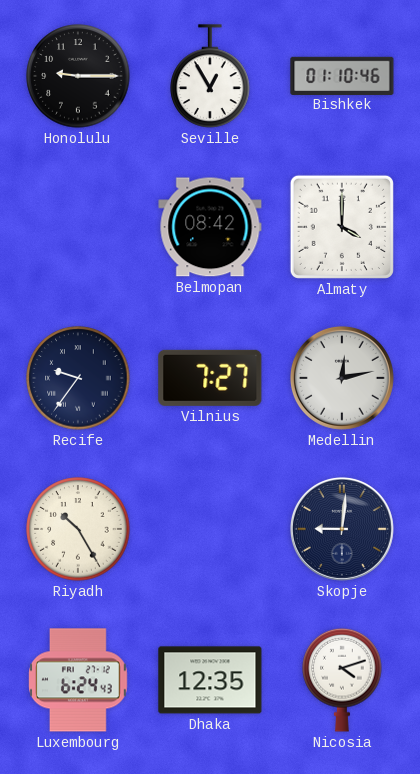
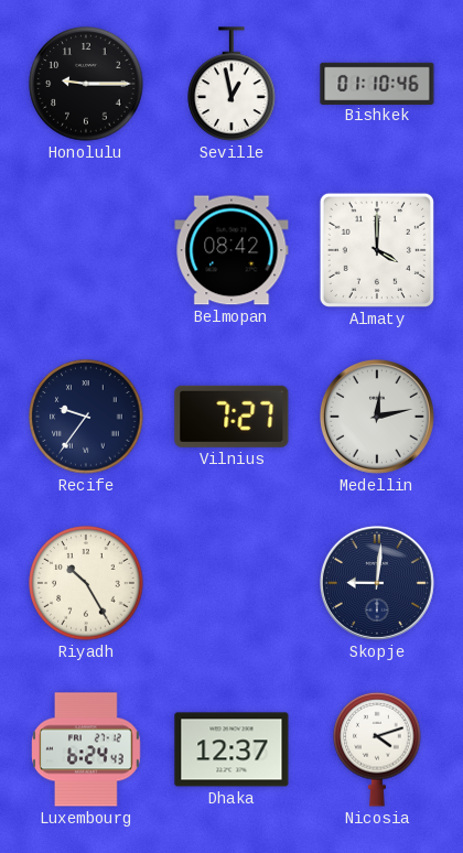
Seville: 12:55 -> 12:58 (232, 84)
Dhaka: 12:35 -> 12:37 (232, 749)
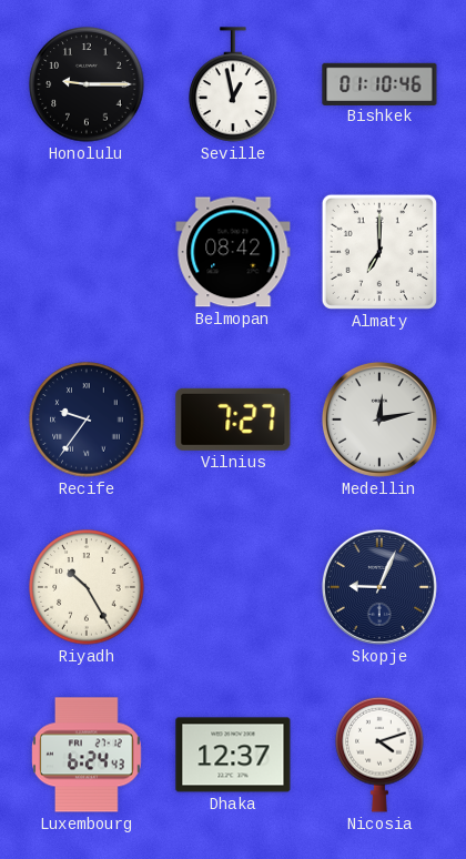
Almaty: 4:00 -> 7:00 (379, 252)
Skopje: 9:01 -> 9:04 (379, 587)
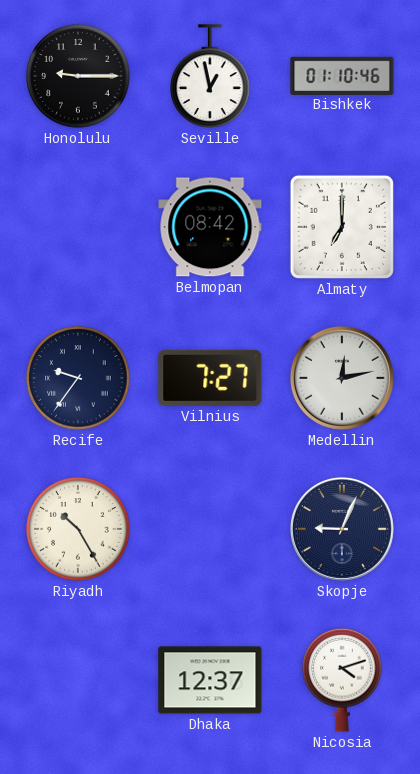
Luxembourg: 6:24 -> none (88, 755)
